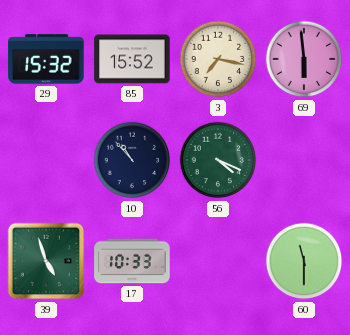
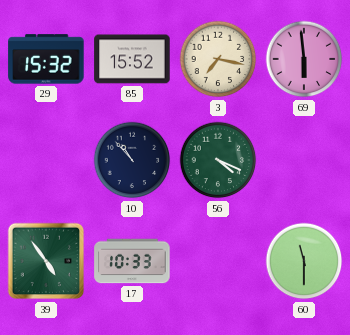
39: 4:57 -> 4:54 (46, 261)
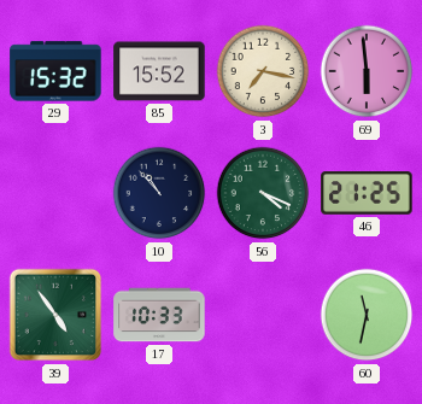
46: none -> 21:25 (367, 193)
60: 11:30 -> 11:32 (367, 315)
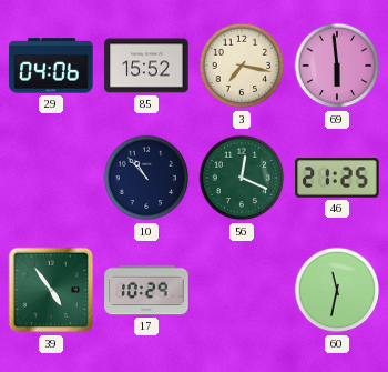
29: 15:32 -> 04:06 (51, 66)
56: 4:19 -> 12:19 (242, 178)
17: 10:33 -> 10:29 (146, 290)
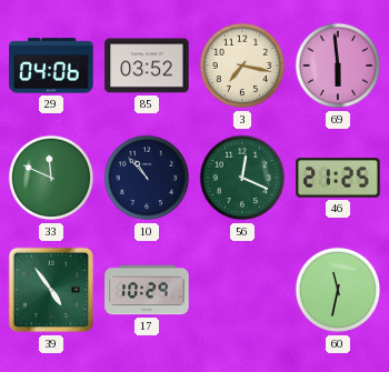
85: 15:52 -> 03:52 (147, 66)
33: none -> 11:49 (51, 178)
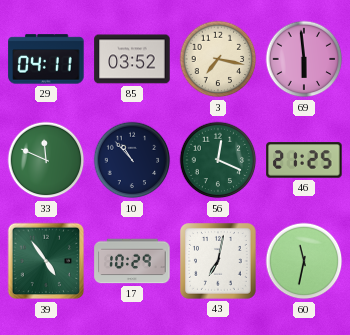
29: 04:06 -> 04:11 (46, 59)
43: none -> 7:02 (219, 262)
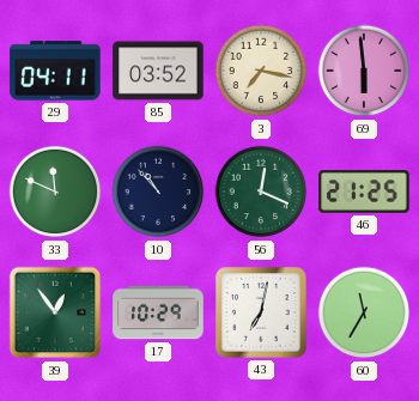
39: 4:54 -> 12:54 (55, 312)
60: 11:32 -> 11:35 (364, 312)
